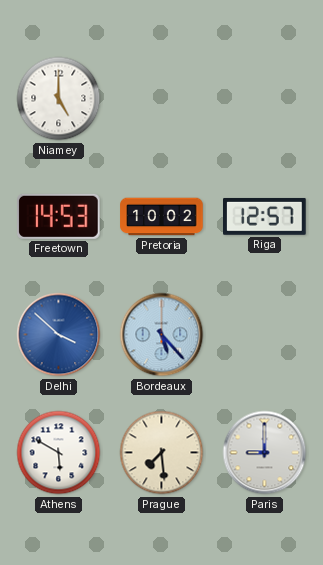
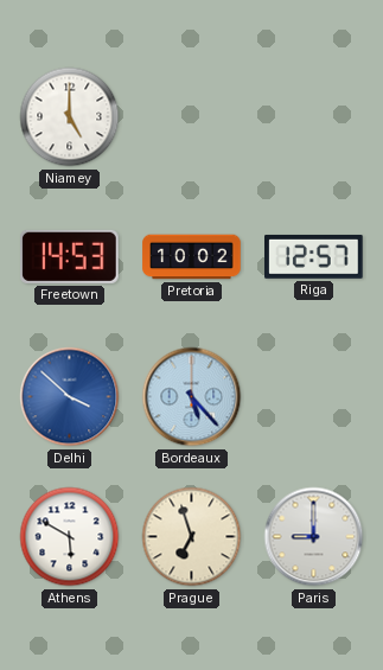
Prague: 7:29 -> 6:57 (192, 537)
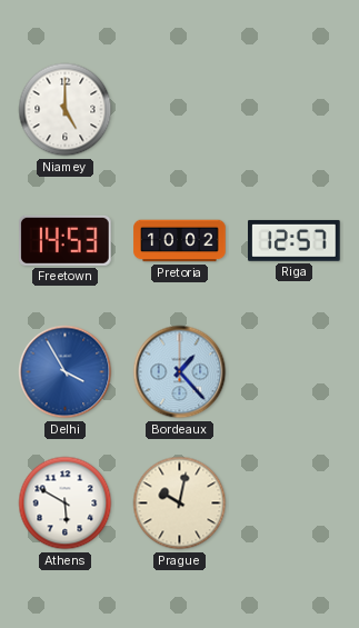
Delhi: 3:52 -> 3:55 (66, 372)
Bordeaux: 5:23 -> 1:23 (180, 372)
Prague: 6:57 -> 10:02 (180, 504)
Paris: 9:00 -> none (314, 537)
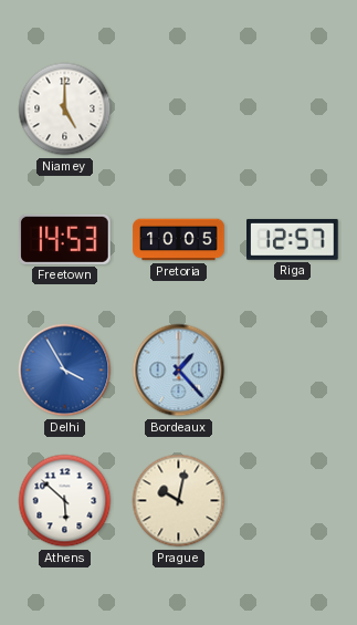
Pretoria: 10:02 -> 10:05 (179, 240)
Athens: 5:50 -> 5:52 (65, 501)
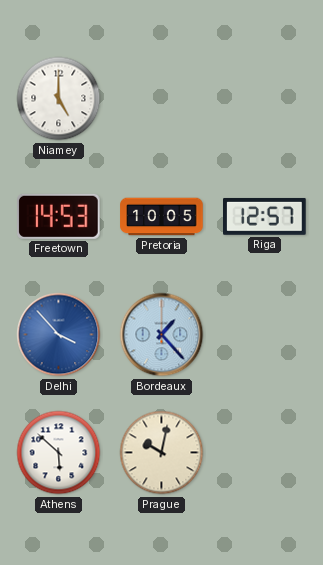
Delhi: 3:55 -> 3:53 (59, 335)
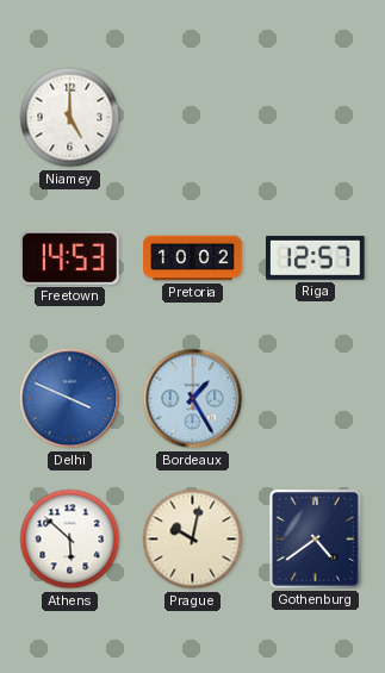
Pretoria: 10:05 -> 10:02 (193, 258)
Delhi: 3:53 -> 3:49 (70, 399)
Bordeaux: 1:23 -> 1:25 (193, 399)
Gothenburg: none -> 4:39 (315, 538)
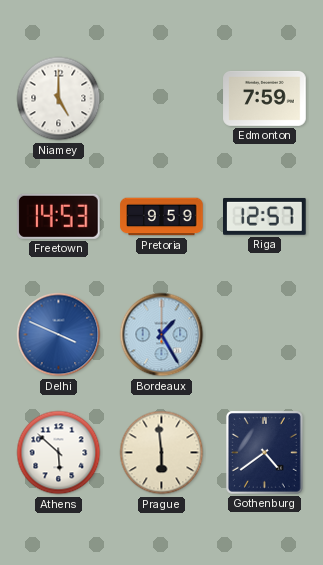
Edmonton: none -> 7:59 (265, 98)
Pretoria: 10:02 -> 9:59 (162, 217)
Prague: 10:02 -> 5:59 (162, 453)
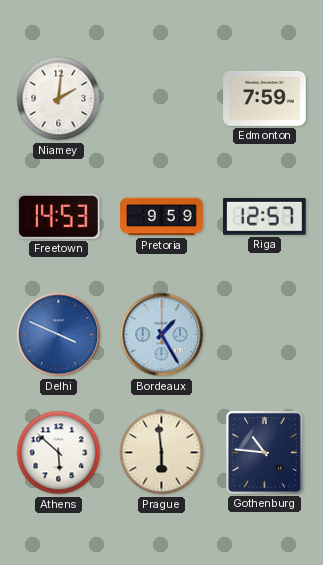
Niamey: 5:00 -> 2:01 (59, 99)
Gothenburg: 4:39 -> 10:46 (264, 452)
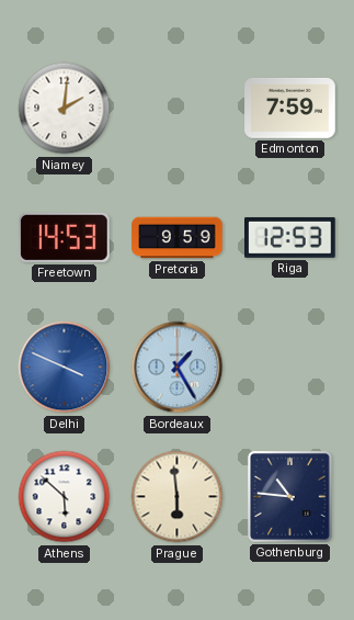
Riga: 12:57 -> 12:53 (290, 237)
